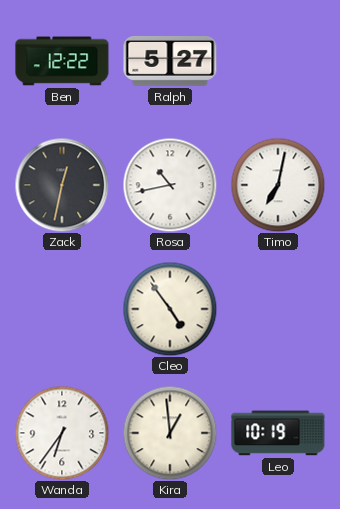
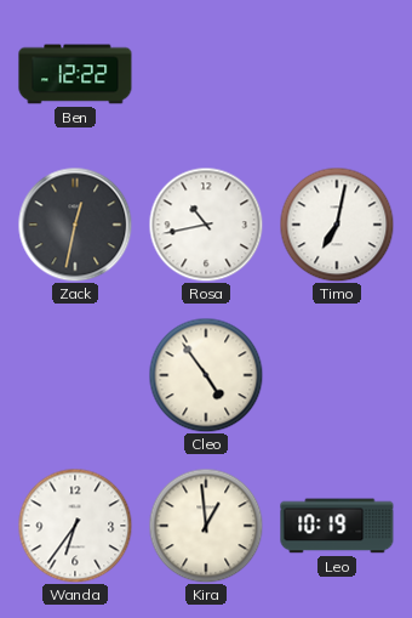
Ralph: 5:27 -> none (170, 61)
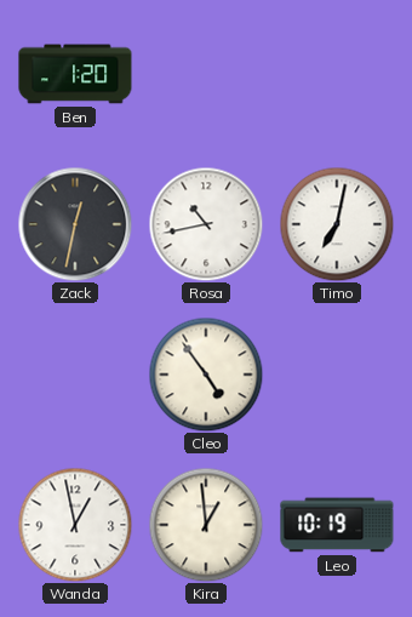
Ben: 12:22 -> 1:20 (75, 74)
Wanda: 6:36 -> 12:58 (75, 525)
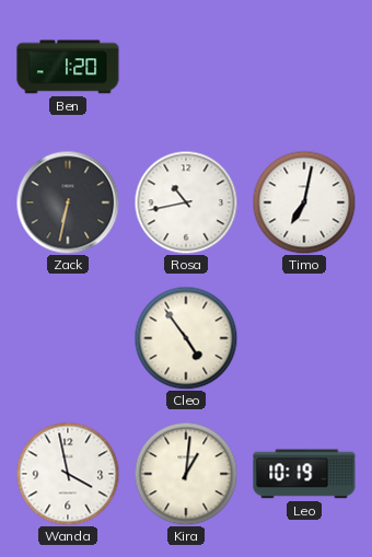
Zack: 12:32 -> 6:32 (68, 202)
Wanda: 12:58 -> 3:58 (68, 474)
Kira: 12:59 -> 1:01 (186, 474)
